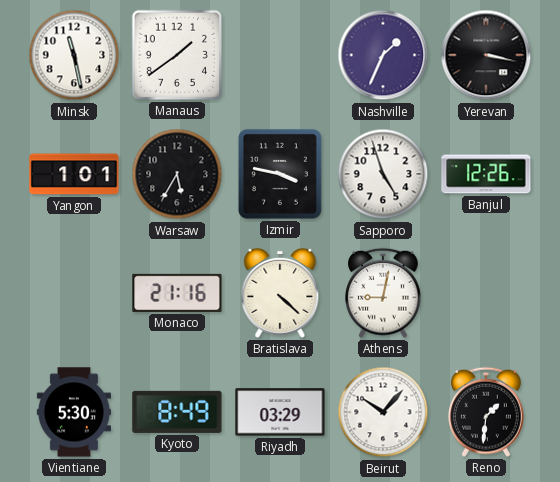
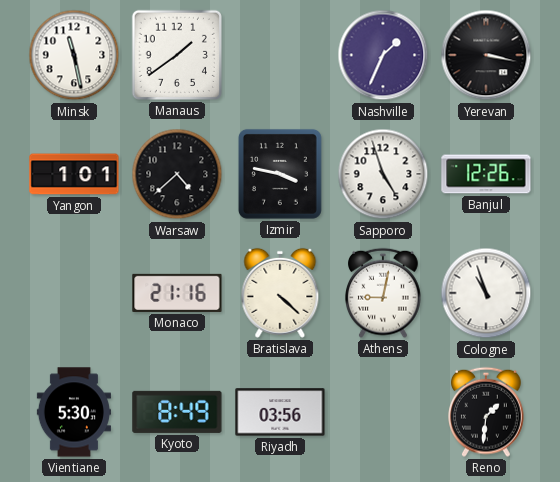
Warsaw: 5:35 -> 4:38 (177, 174)
Cologne: none -> 10:57 (486, 293)
Riyadh: 03:29 -> 03:56 (280, 412)
Beirut: 10:07 -> none (383, 412)
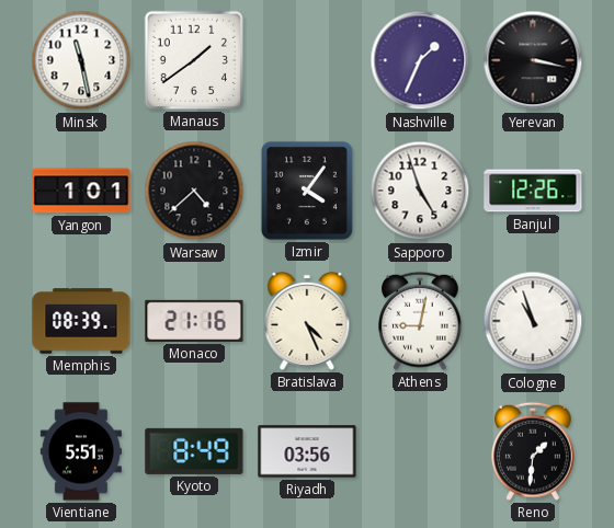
Izmir: 3:47 -> 4:06 (307, 191)
Memphis: none -> 08:39 (81, 321)
Bratislava: 4:22 -> 4:26 (307, 321)
Vientiane: 5:30 -> 5:51 (81, 451)
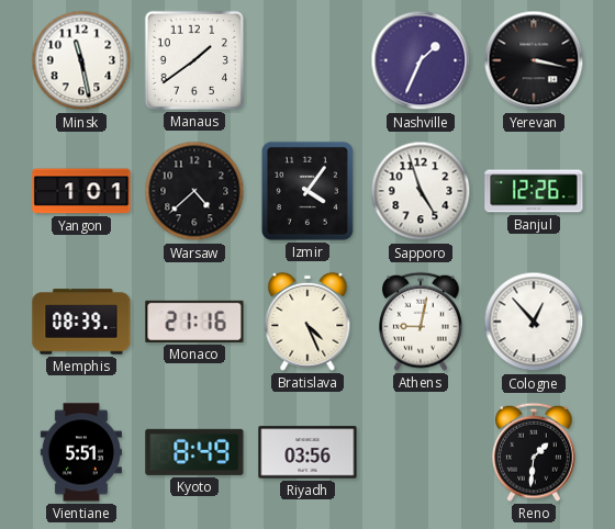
Cologne: 10:57 -> 12:53 (534, 322)
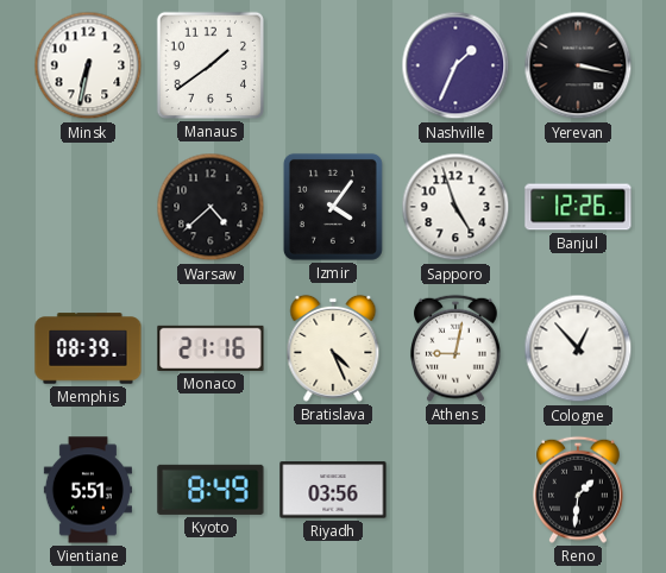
Minsk: 11:28 -> 6:32 (88, 65)
Yangon: 1:01 -> none (81, 191)
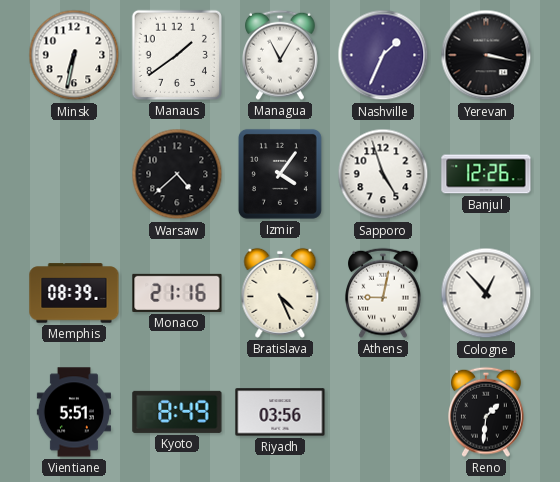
Managua: none -> 11:05 (281, 55)
